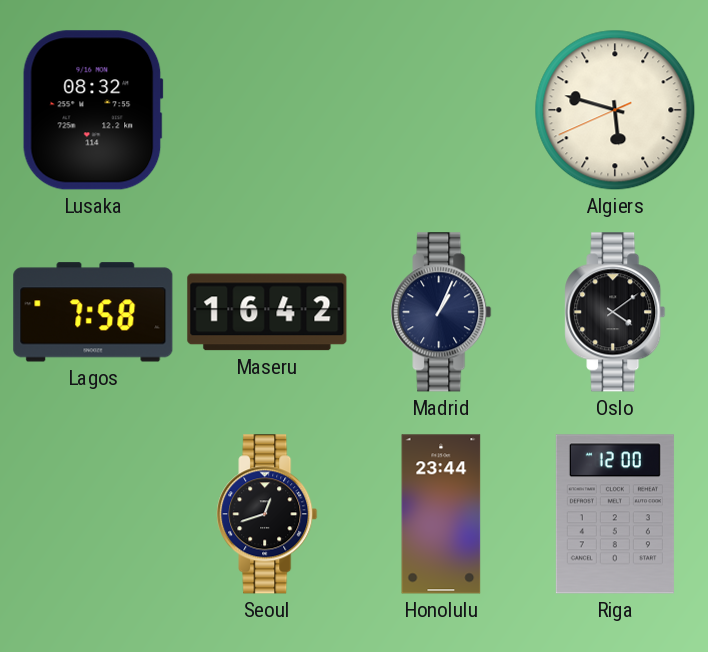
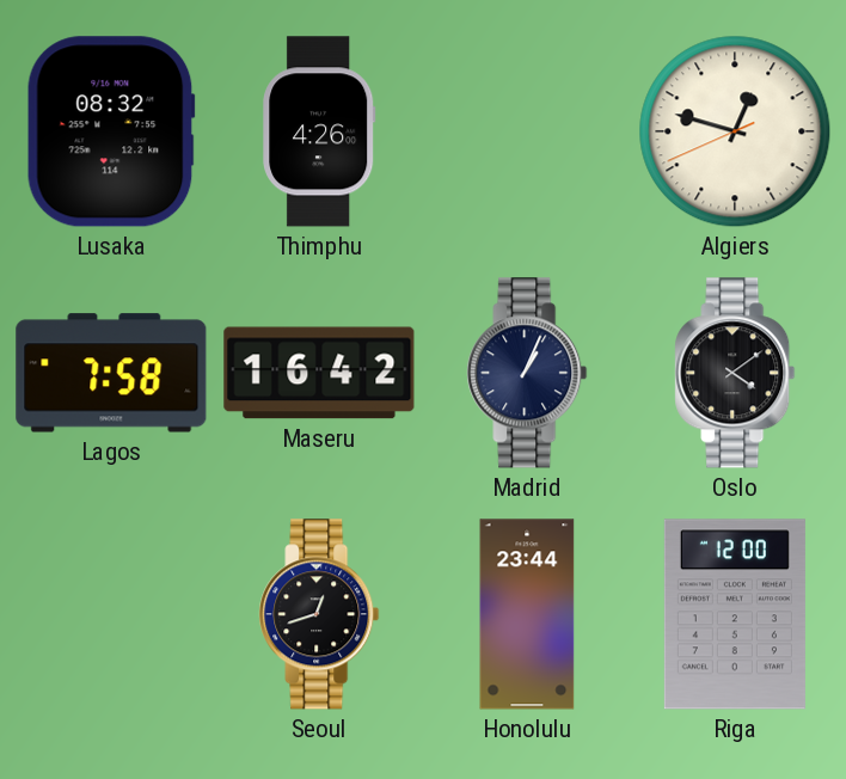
Thimphu: none -> 4:26 (319, 131)
Algiers: 5:47 -> 12:47 (735, 131)
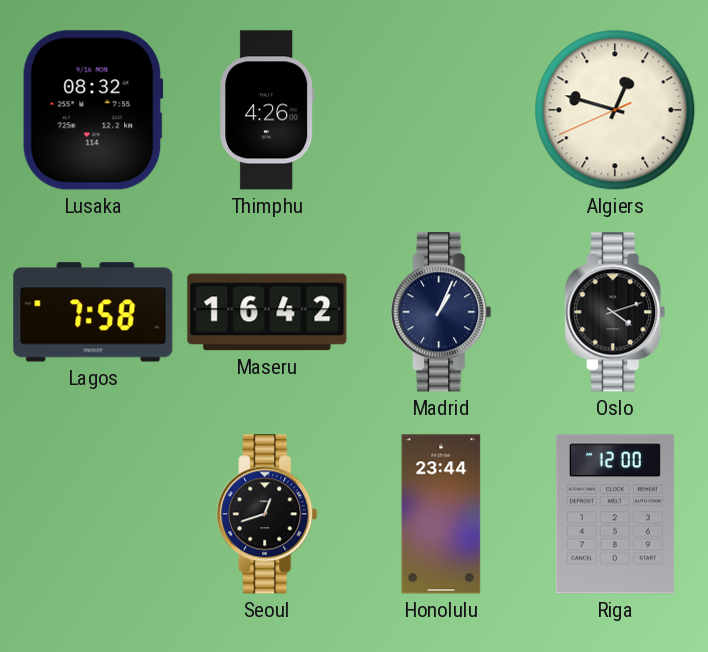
Oslo: 4:09 -> 4:12 (615, 312)
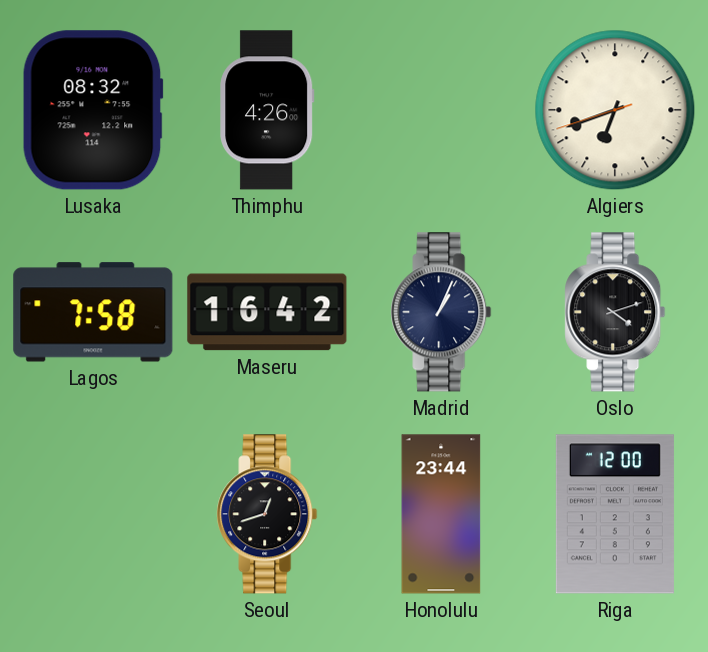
Algiers: 12:47 -> 6:41 (615, 110)
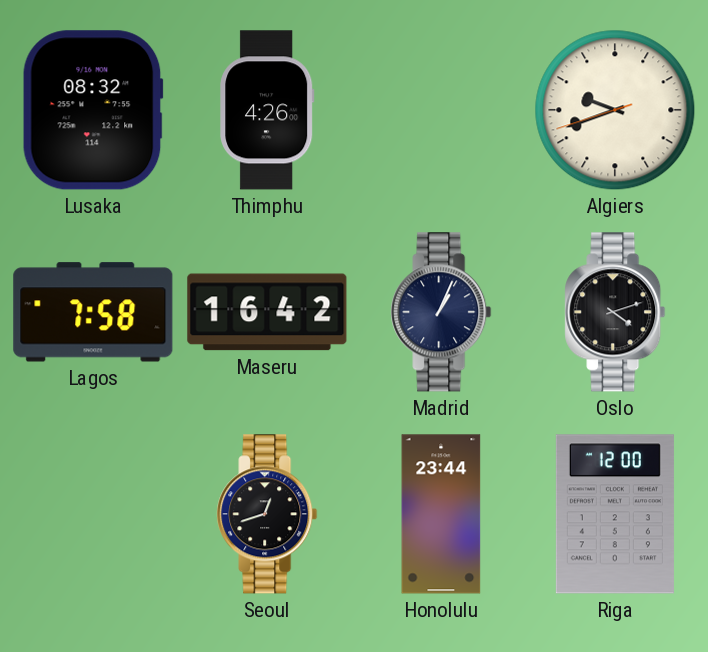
Algiers: 6:41 -> 9:41 (615, 110)
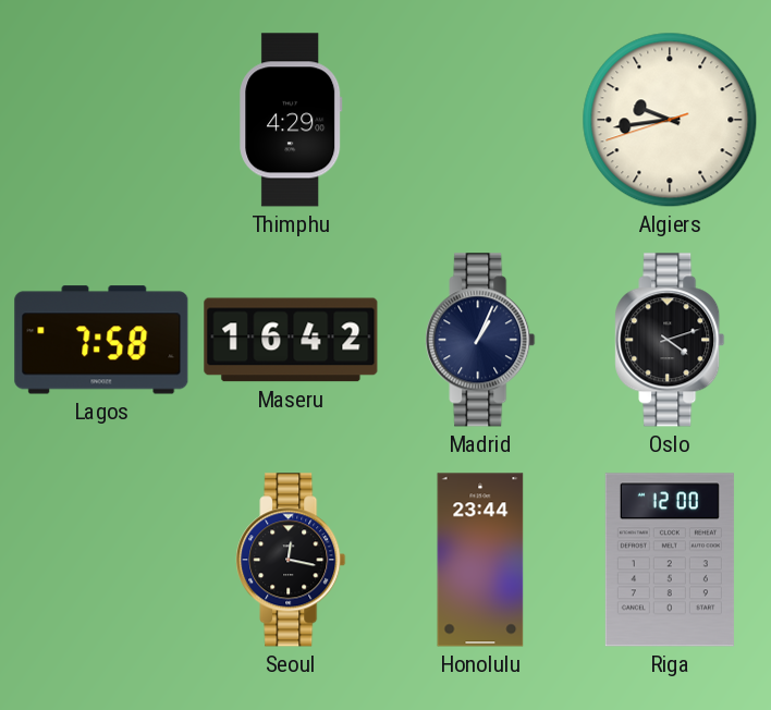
Lusaka: 08:32 -> none (93, 110)
Thimphu: 4:26 -> 4:29 (291, 120)
Algiers: 9:41 -> 9:43 (670, 120)
Seoul: 12:42 -> 12:17 (291, 560)
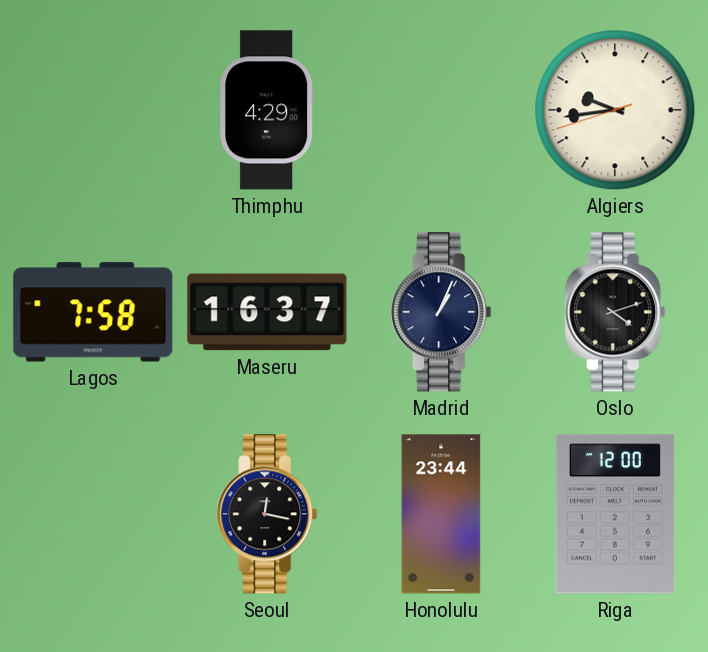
Maseru: 16:42 -> 16:37 (267, 312)
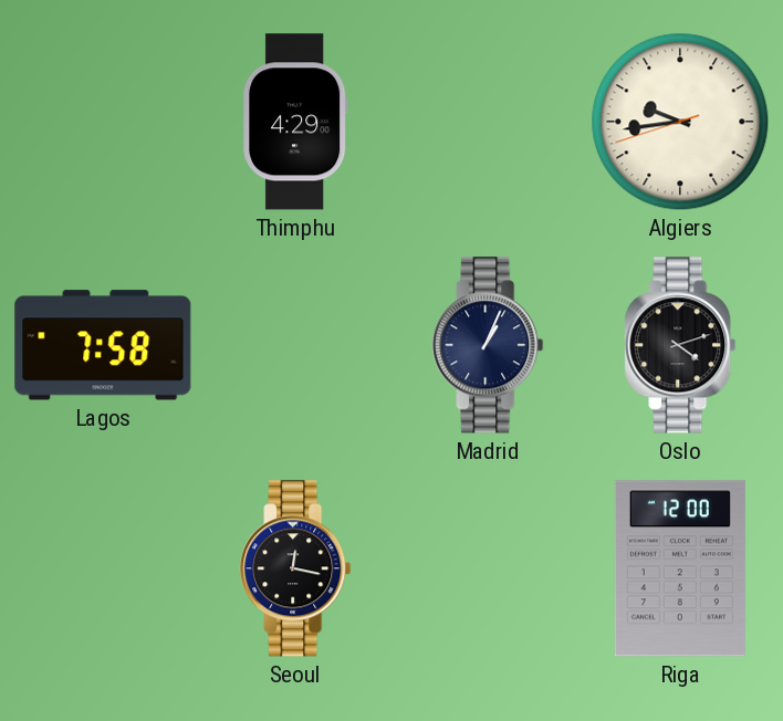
Maseru: 16:37 -> none (267, 312)
Honolulu: 23:44 -> none (441, 514)
